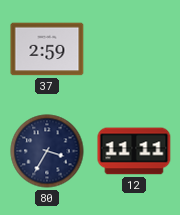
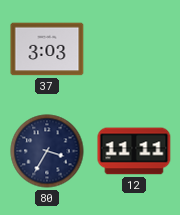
37: 2:59 -> 3:03 (47, 49)
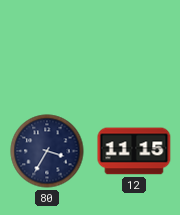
37: 3:03 -> none (47, 49)
12: 11:11 -> 11:15 (134, 151)
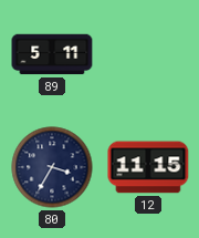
89: none -> 5:11 (52, 54)
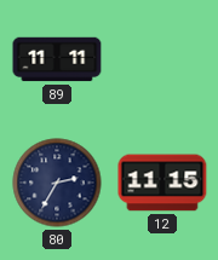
89: 5:11 -> 11:11 (57, 59)
80: 3:35 -> 2:35 (57, 183)
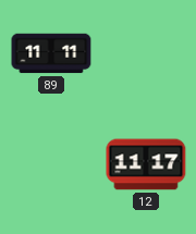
80: 2:35 -> none (57, 183)
12: 11:15 -> 11:17 (146, 164)
